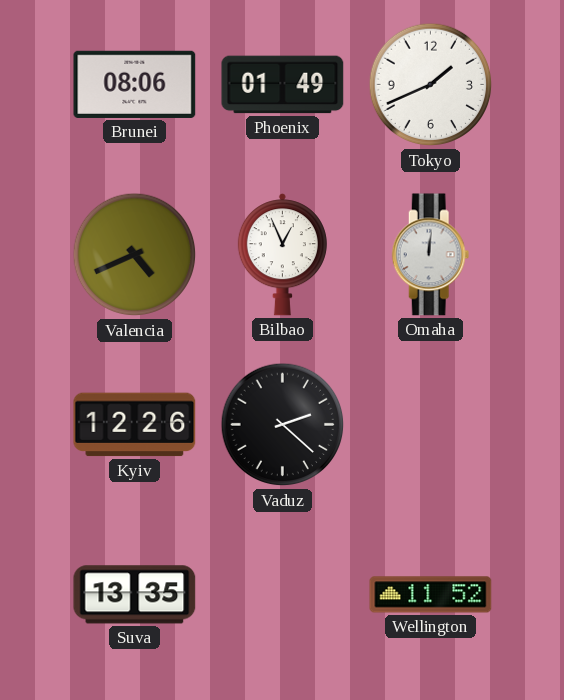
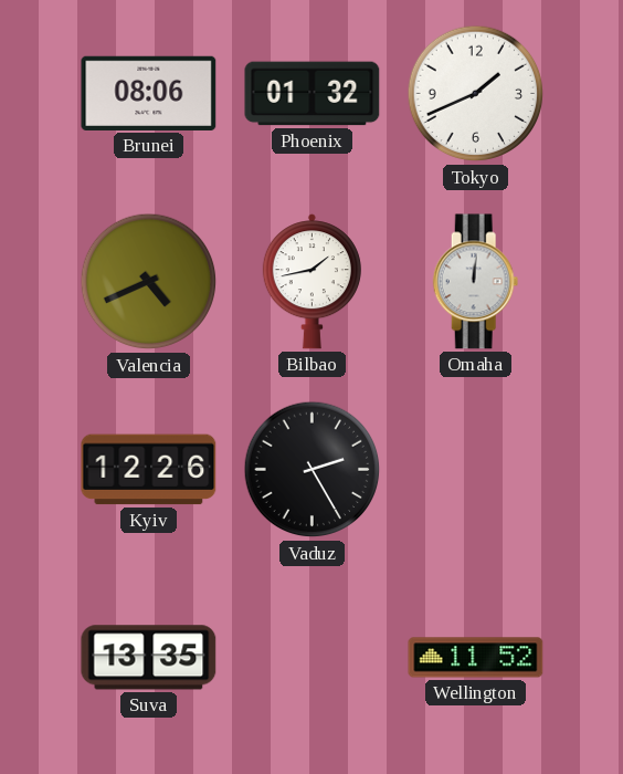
Phoenix: 01:49 -> 01:32 (313, 94)
Bilbao: 12:56 -> 1:43 (311, 282)
Vaduz: 2:22 -> 2:25 (313, 470)
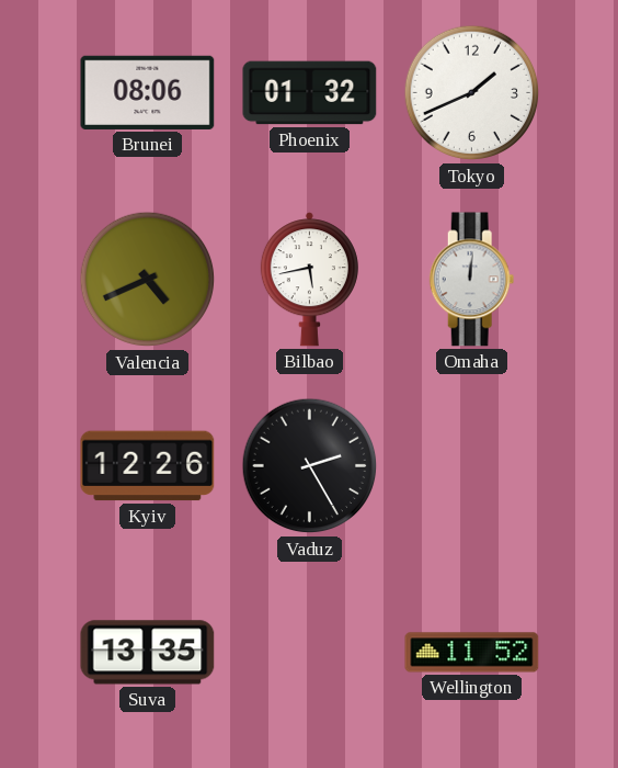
Bilbao: 1:43 -> 5:43 (309, 280)
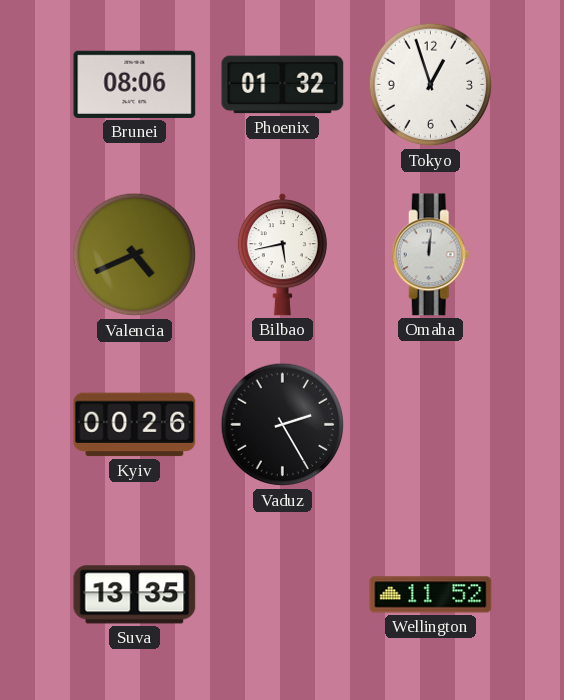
Tokyo: 1:41 -> 12:57 (431, 85)
Kyiv: 12:26 -> 00:26 (135, 425)
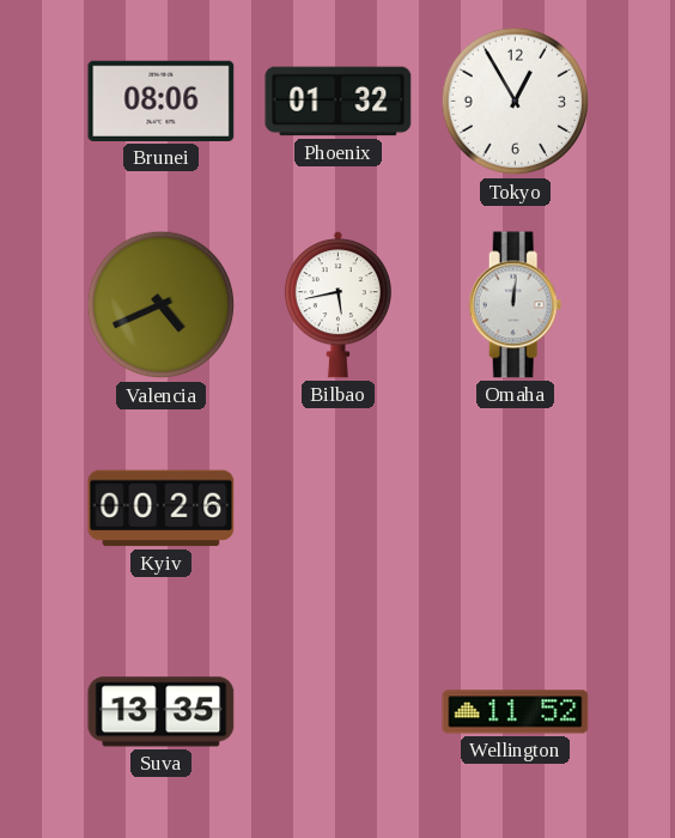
Tokyo: 12:57 -> 12:55 (516, 102)
Vaduz: 2:25 -> none (283, 425)
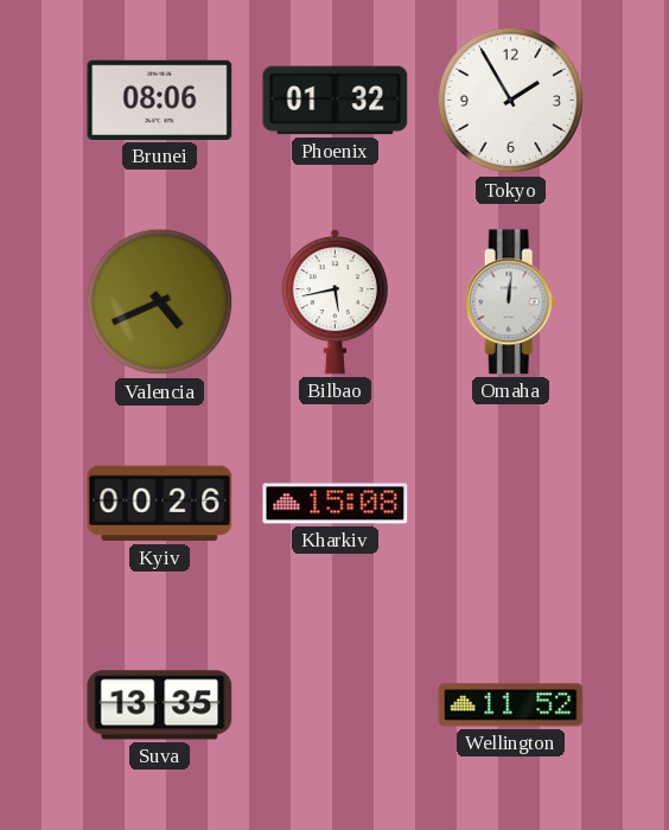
Tokyo: 12:55 -> 1:55 (511, 101)
Kharkiv: none -> 15:08 (336, 504)
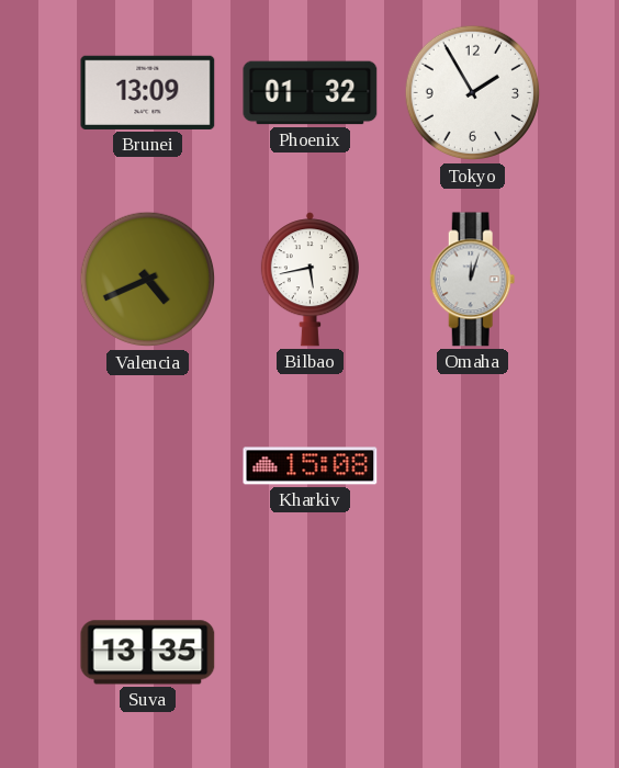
Brunei: 08:06 -> 13:09 (148, 92)
Omaha: 12:01 -> 12:03 (473, 280)
Kyiv: 00:26 -> none (160, 504)
Wellington: 11:52 -> none (511, 705)
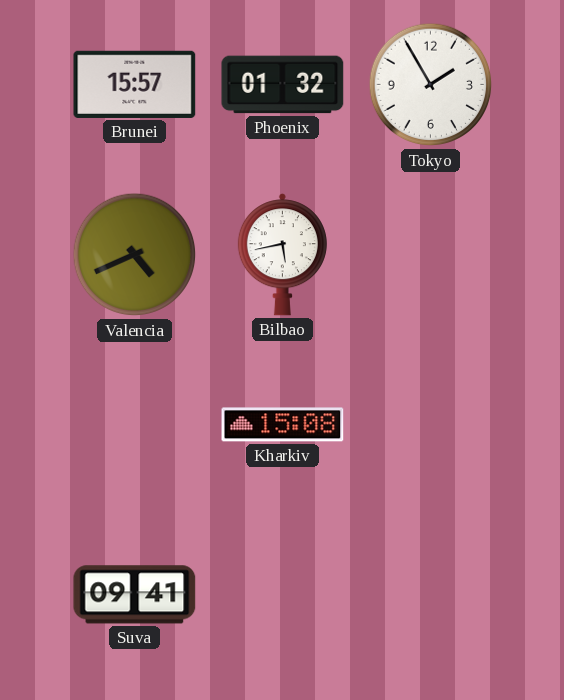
Brunei: 13:09 -> 15:57 (135, 84)
Omaha: 12:03 -> none (473, 280)
Suva: 13:35 -> 09:41 (135, 595)
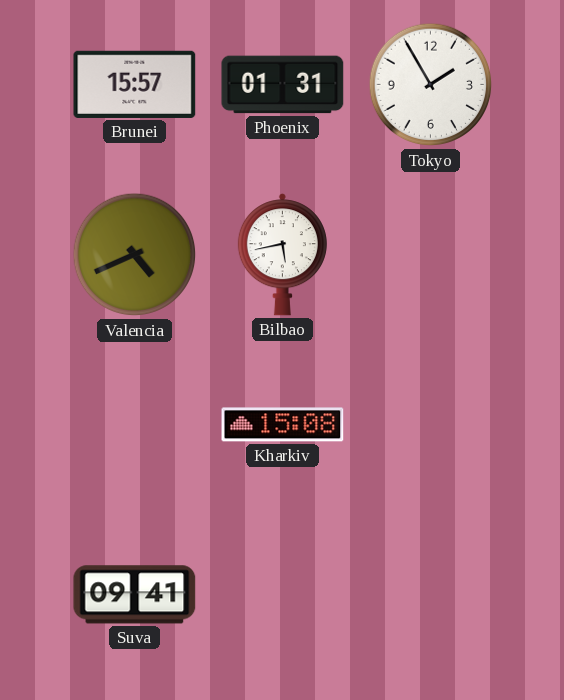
Phoenix: 01:32 -> 01:31 (283, 85)
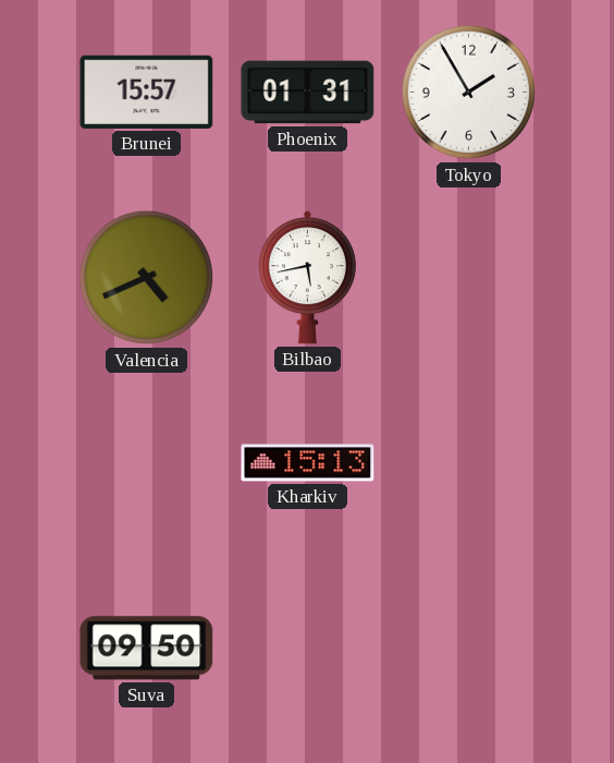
Kharkiv: 15:08 -> 15:13 (308, 463)
Suva: 09:41 -> 09:50 (147, 649)
